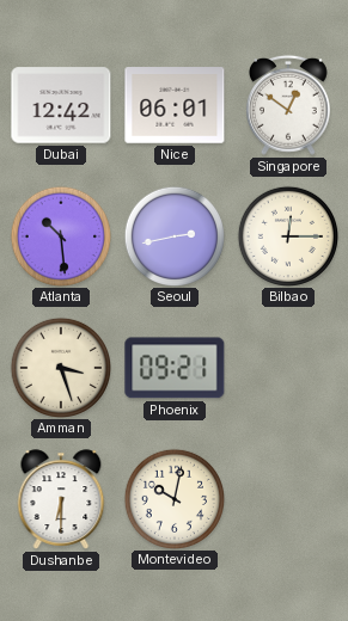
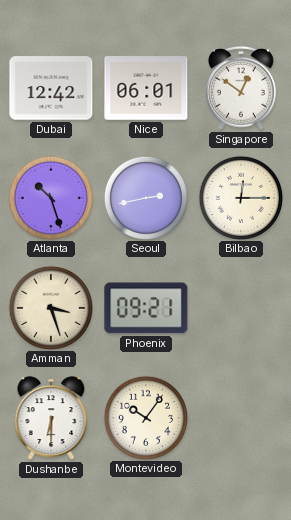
Atlanta: 10:29 -> 10:27 (50, 197)
Montevideo: 10:02 -> 10:06 (145, 417)
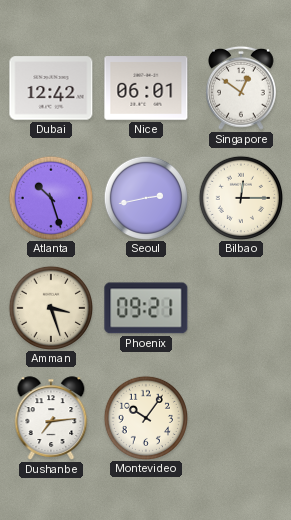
Dushanbe: 6:30 -> 7:14 (51, 418)
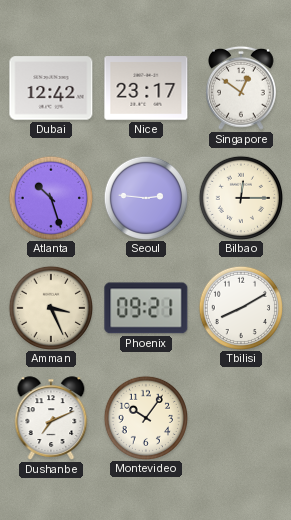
Nice: 06:01 -> 23:17 (146, 88)
Seoul: 2:43 -> 2:46 (145, 197)
Amman: 3:27 -> 3:26 (50, 307)
Tbilisi: none -> 8:10 (240, 307)
Dushanbe: 7:14 -> 7:11 (51, 418)
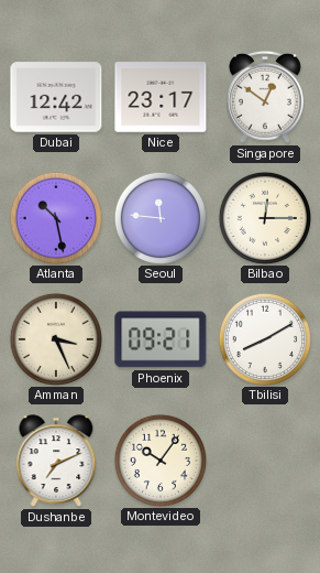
Atlanta: 10:27 -> 10:28 (55, 217)
Seoul: 2:46 -> 11:46 (159, 217)
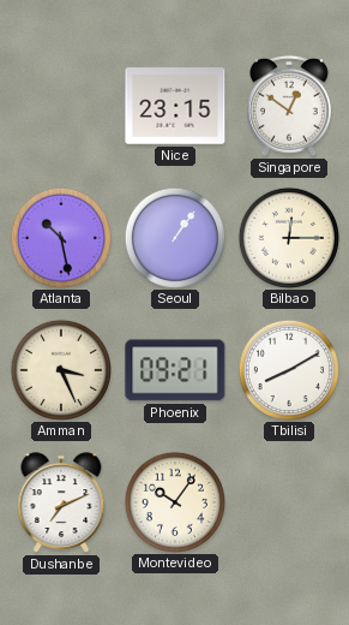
Dubai: 12:42 -> none (56, 97)
Nice: 23:17 -> 23:15 (175, 106)
Seoul: 11:46 -> 1:06 (174, 237)
